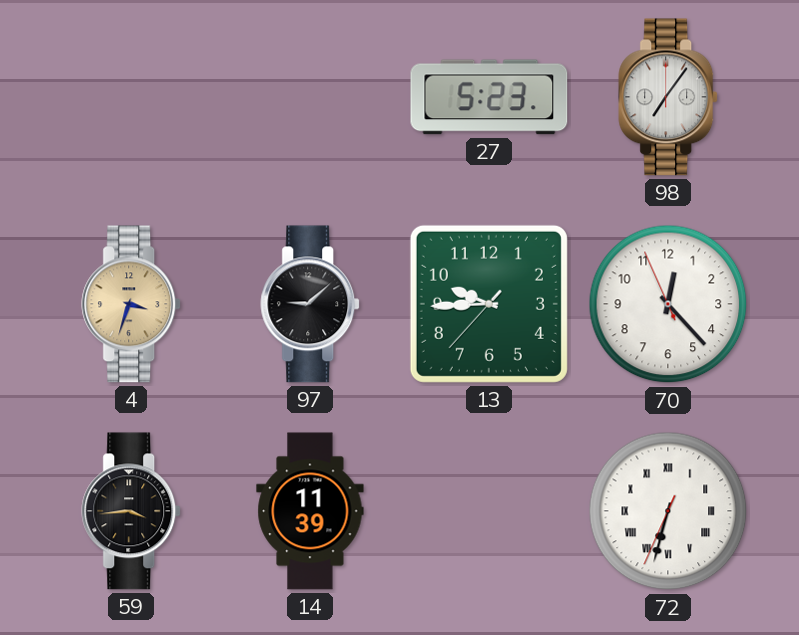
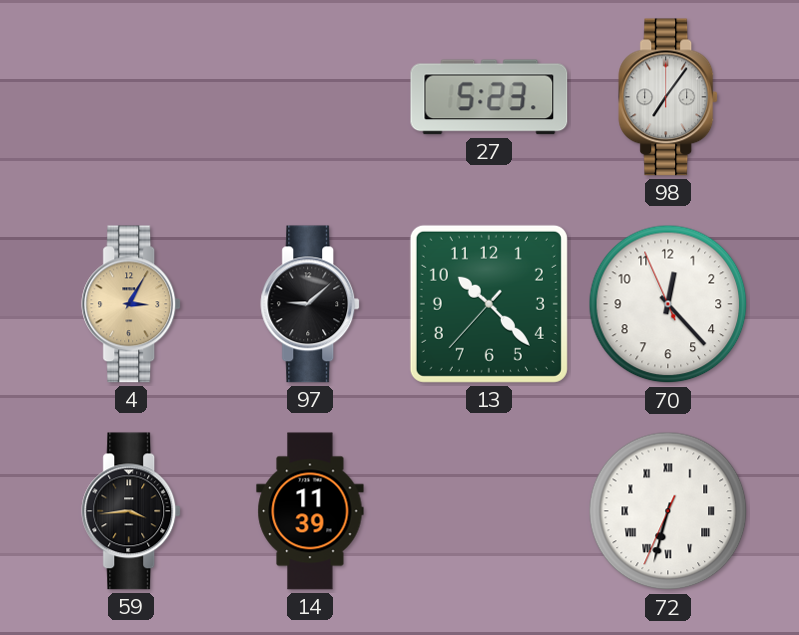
4: 3:33 -> 3:05 (132, 304)
13: 9:44 -> 10:22 (489, 304)
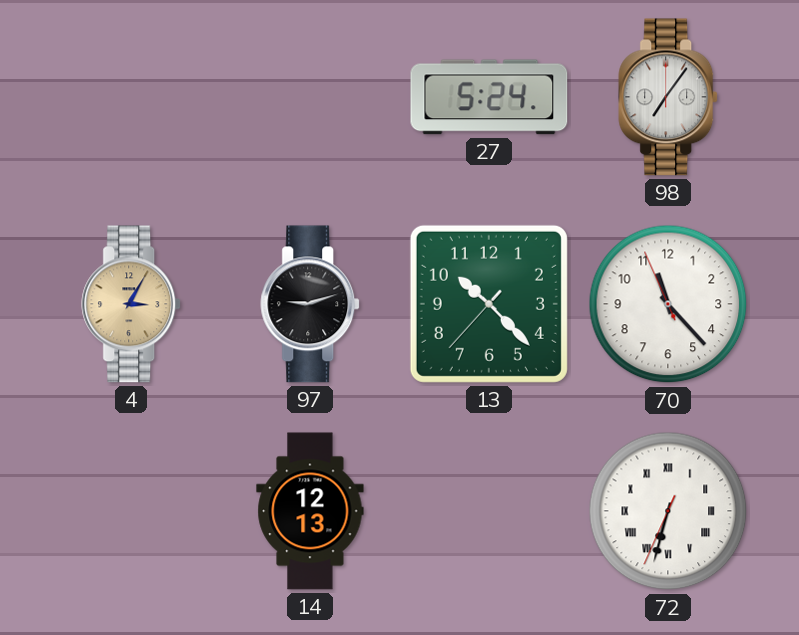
27: 5:23 -> 5:24 (489, 97)
97: 9:08 -> 9:12 (311, 304)
70: 12:22 -> 11:22 (668, 304)
59: 3:44 -> none (132, 511)
14: 11:39 -> 12:13 (310, 511)
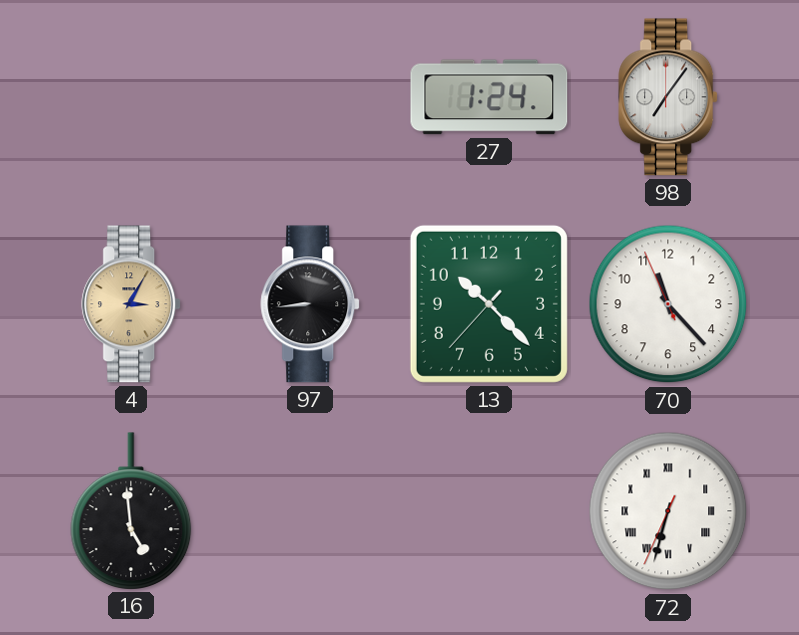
27: 5:24 -> 1:24 (489, 97)
97: 9:12 -> 8:44 (311, 304)
16: none -> 4:59 (131, 511)
14: 12:13 -> none (310, 511)
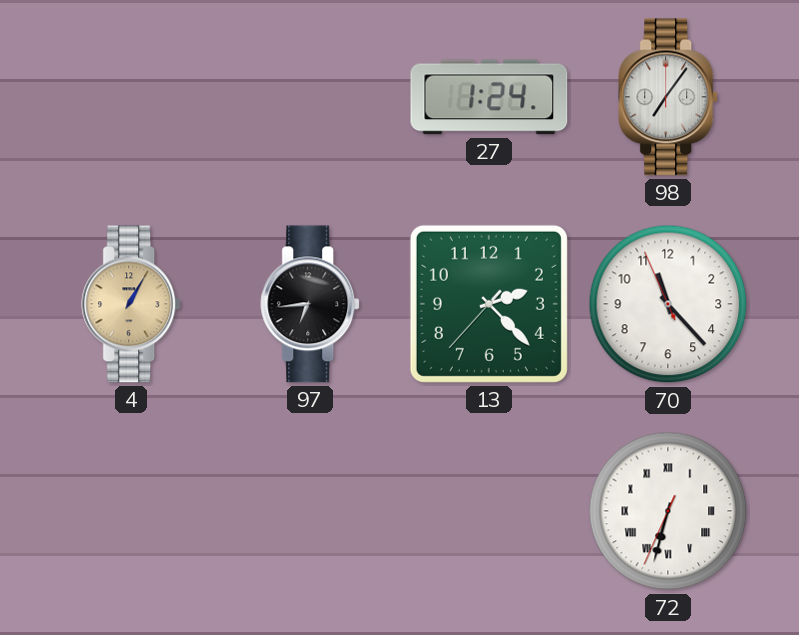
4: 3:05 -> 1:05 (132, 304)
97: 8:44 -> 6:44 (311, 304)
13: 10:22 -> 2:22 (489, 304)
16: 4:59 -> none (131, 511)
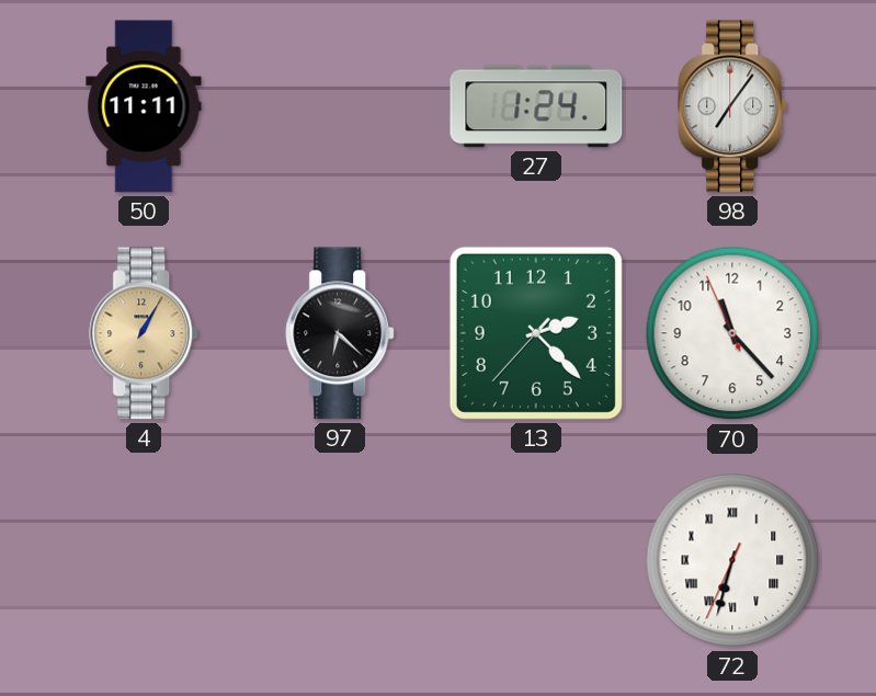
50: none -> 11:11 (144, 106)
97: 6:44 -> 6:22 (341, 333)
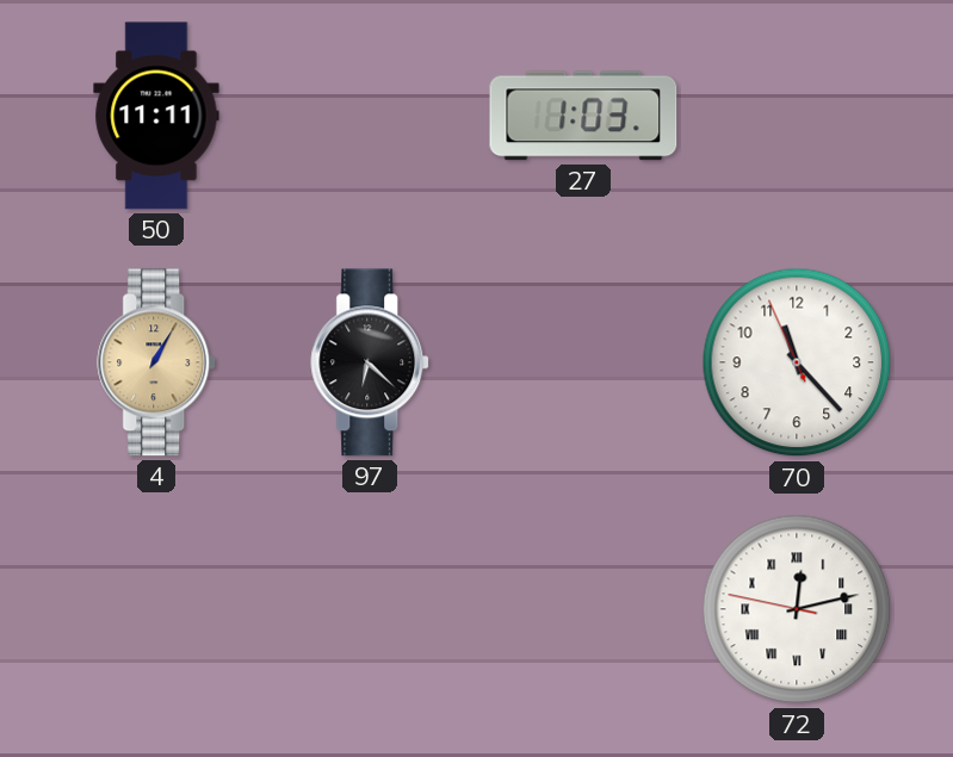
27: 1:24 -> 1:03 (583, 116)
98: 7:06 -> none (733, 106)
13: 2:22 -> none (536, 333)
72: 6:32 -> 12:12 (797, 609)
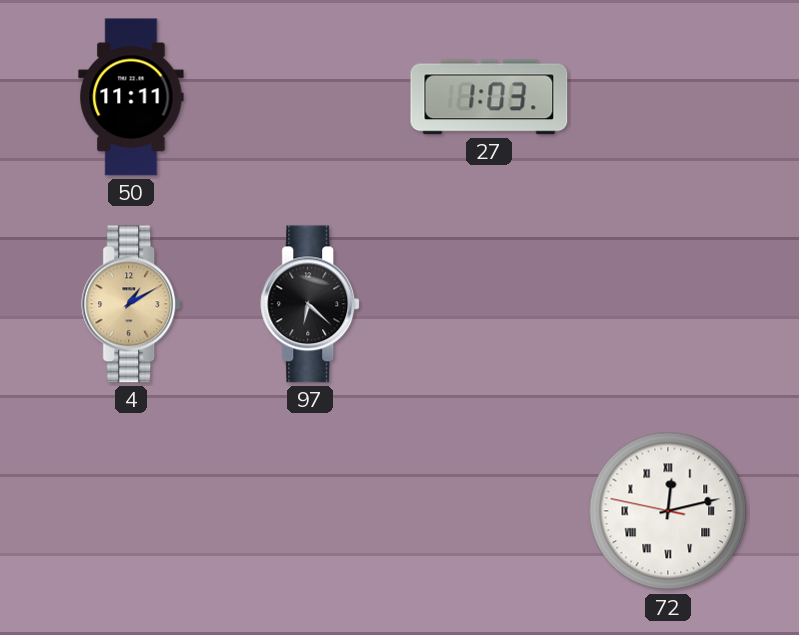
4: 1:05 -> 1:10 (132, 304)
70: 11:22 -> none (797, 362)
